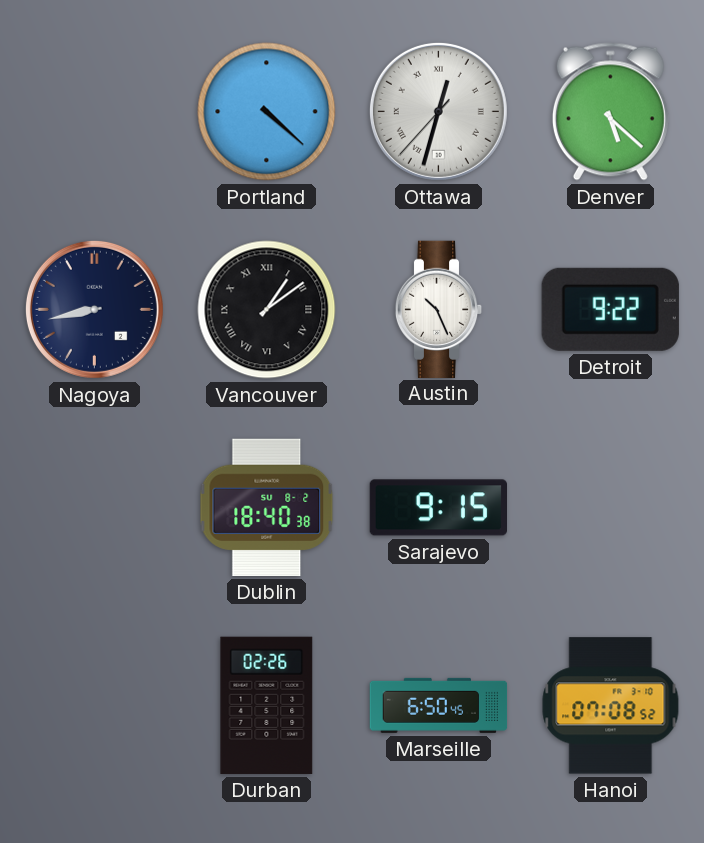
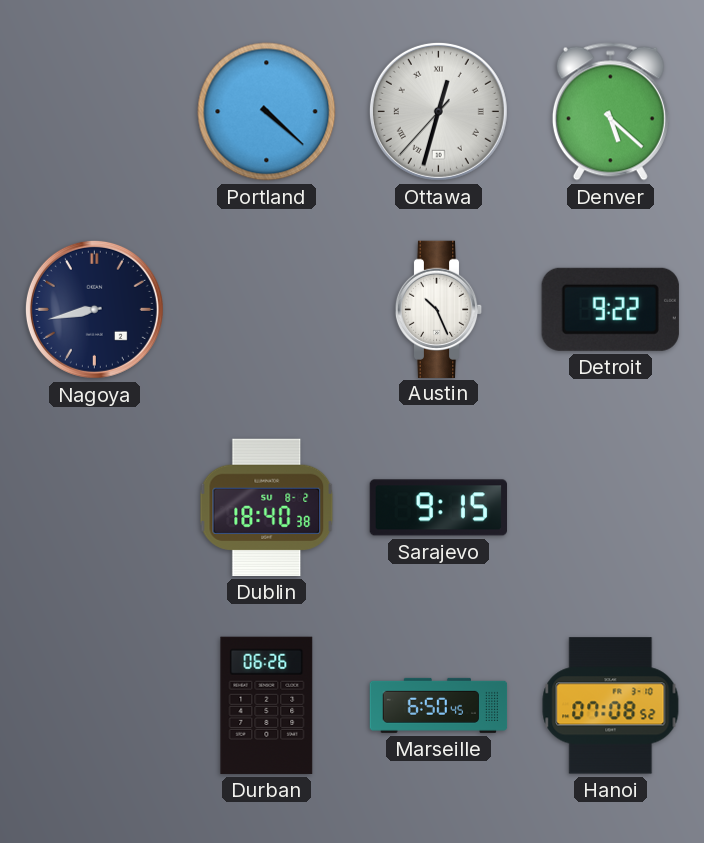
Vancouver: 1:09 -> none (267, 310)
Durban: 02:26 -> 06:26 (267, 705)
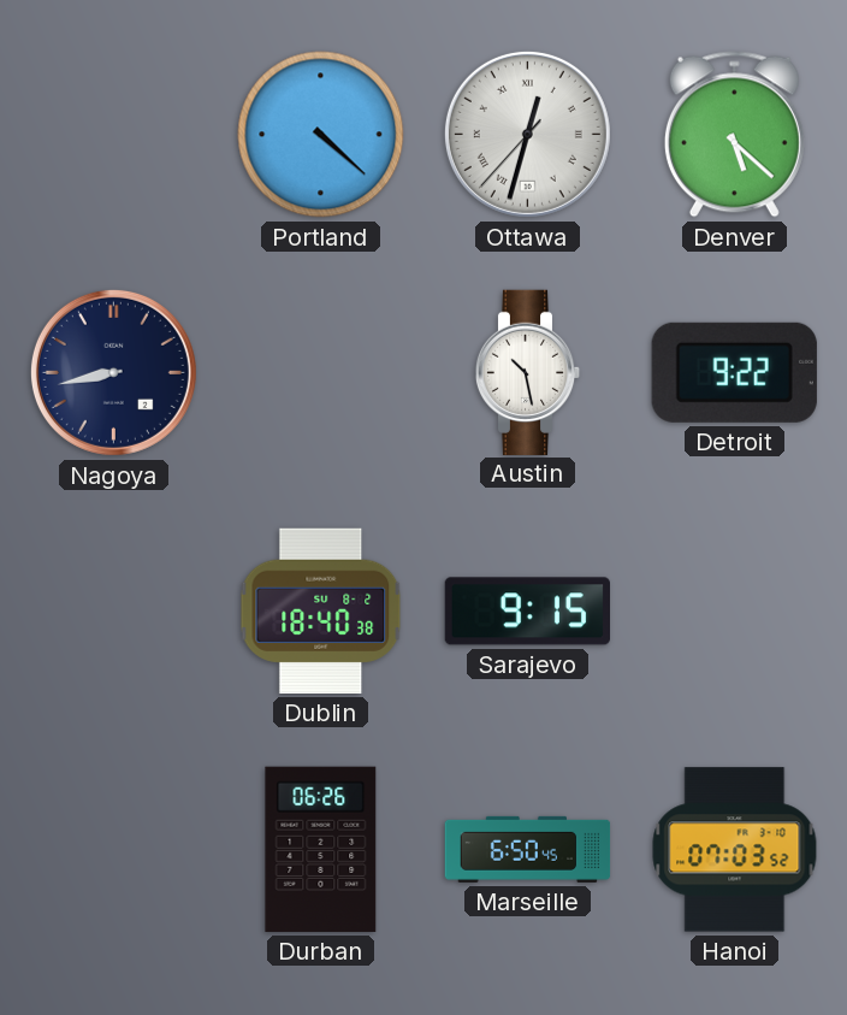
Austin: 10:26 -> 10:28 (528, 372)
Hanoi: 07:08 -> 07:03 (735, 850)
